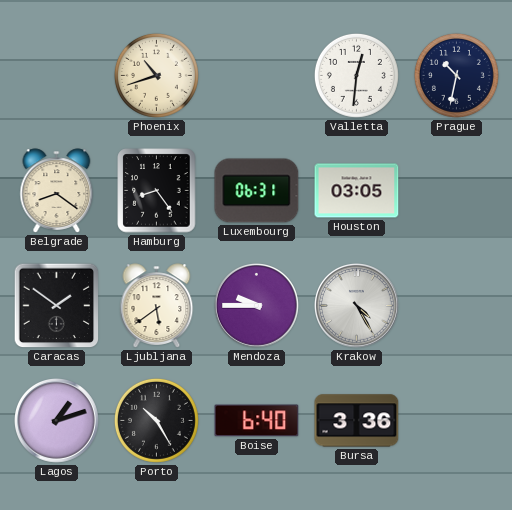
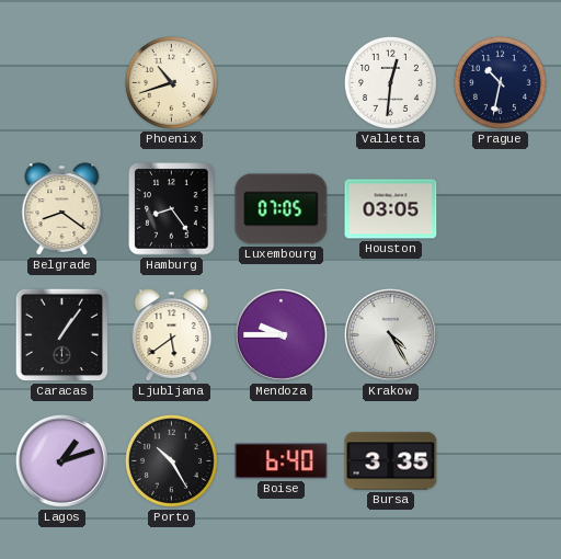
Luxembourg: 06:31 -> 07:05 (282, 209)
Caracas: 1:51 -> 1:06 (62, 335)
Bursa: 3:36 -> 3:35 (391, 461)
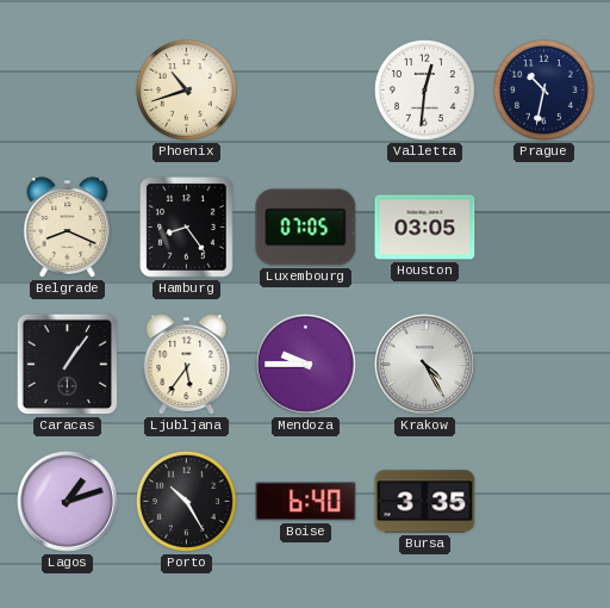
Belgrade: 8:21 -> 8:19 (68, 228)
Ljubljana: 5:39 -> 5:36 (187, 365)
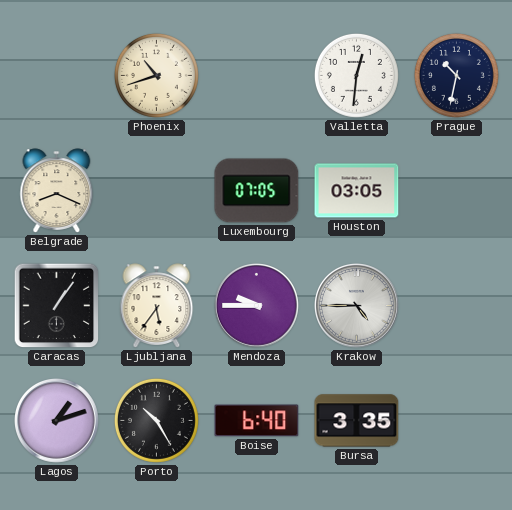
Hamburg: 8:24 -> none (187, 228)
Krakow: 4:25 -> 4:45 (357, 306)
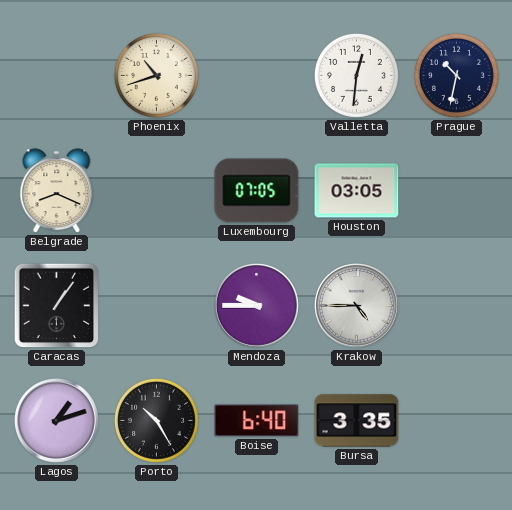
Ljubljana: 5:36 -> none (157, 306)
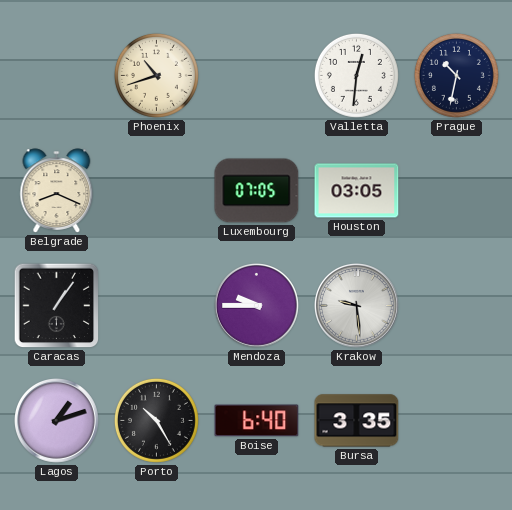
Krakow: 4:45 -> 9:29 (357, 306)
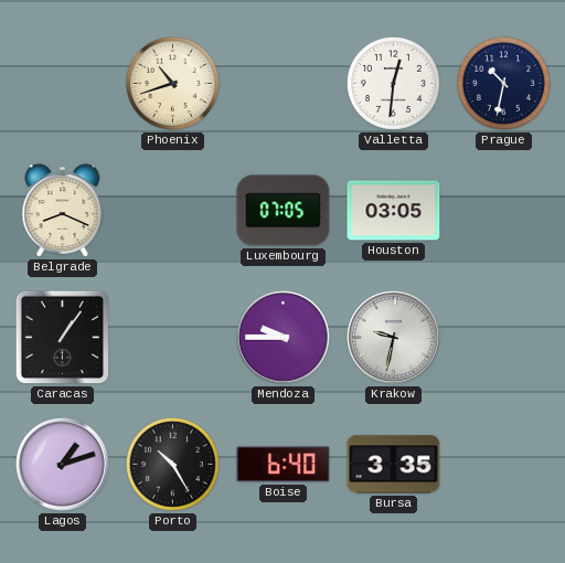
Krakow: 9:29 -> 9:32 (394, 338)
